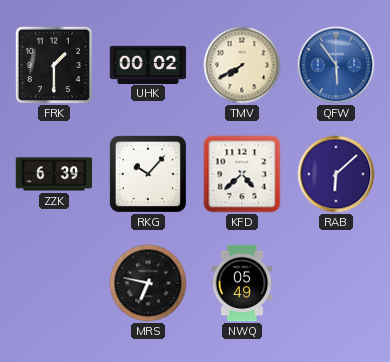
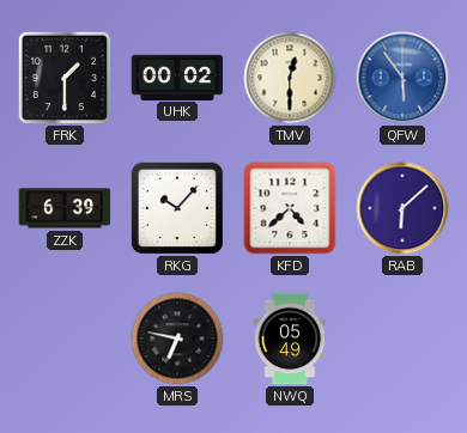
TMV: 7:40 -> 12:30 (290, 78)
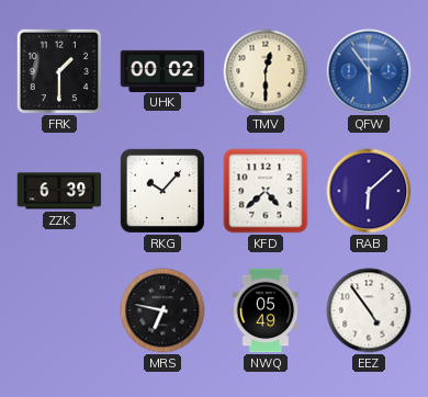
EEZ: none -> 4:54 (369, 310)
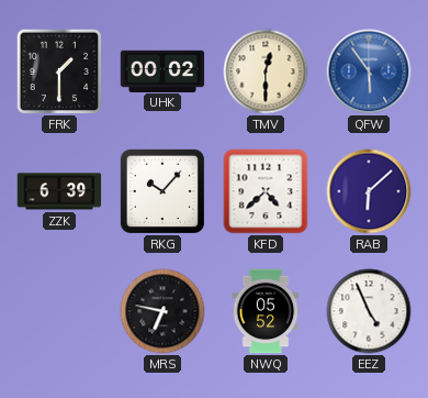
NWQ: 05:49 -> 05:52 (266, 311)
EEZ: 4:54 -> 4:56 (369, 311)
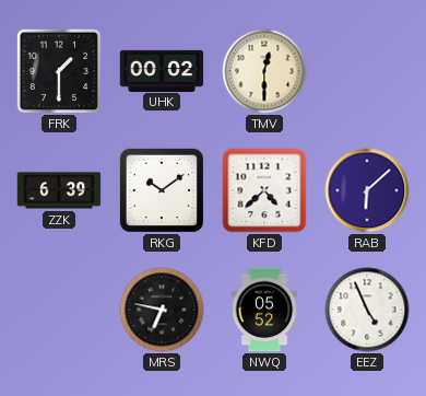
QFW: 5:54 -> none (369, 71)
RKG: 10:07 -> 10:09 (162, 190)
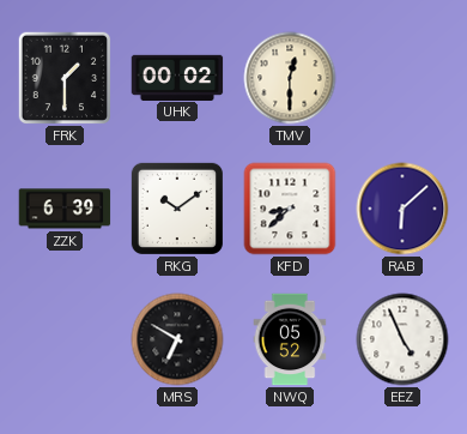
KFD: 4:38 -> 8:38 (290, 209)
MRS: 6:47 -> 6:50 (177, 339)
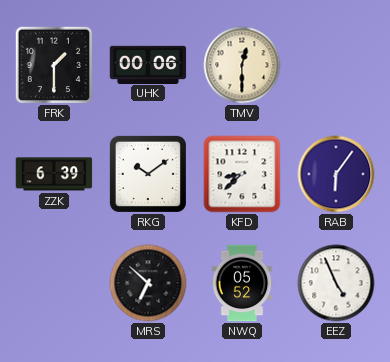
UHK: 00:02 -> 00:06 (148, 64)
RAB: 6:08 -> 6:06 (336, 174)
MRS: 6:50 -> 6:52 (148, 283)
